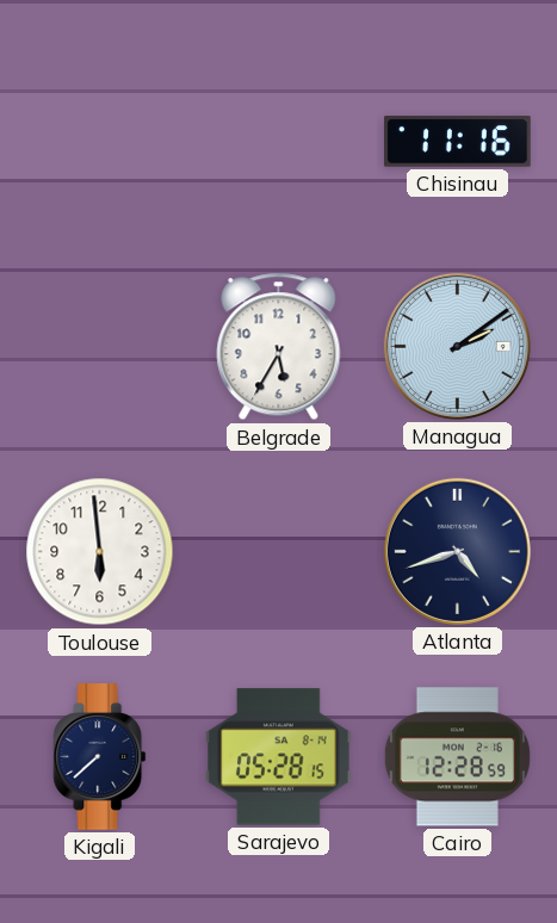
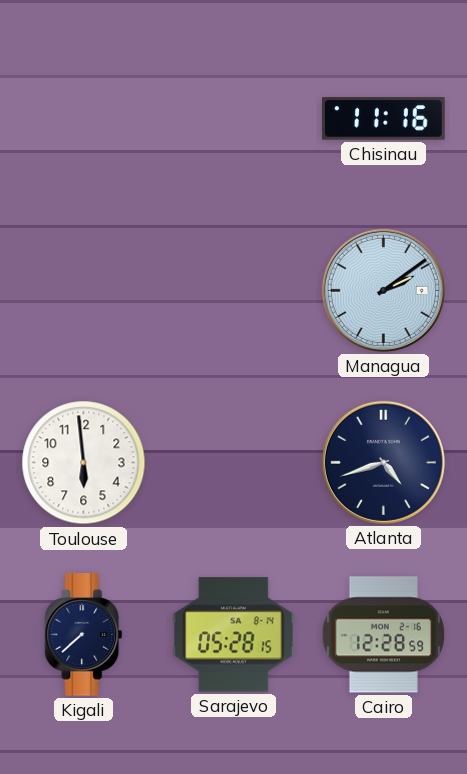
Belgrade: 5:35 -> none (279, 347)
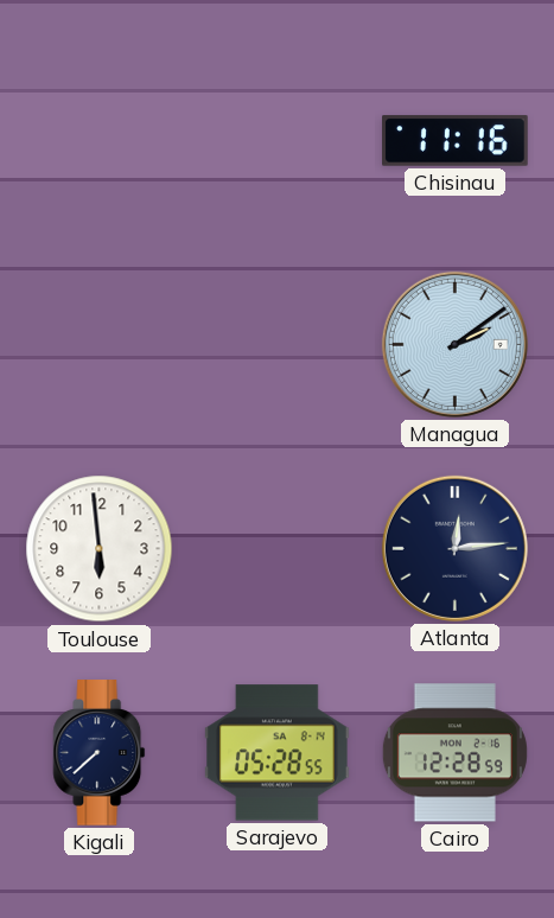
Atlanta: 4:42 -> 12:14 (454, 548)
Sarajevo: 05:28:15 -> 05:28:55 (278, 753)
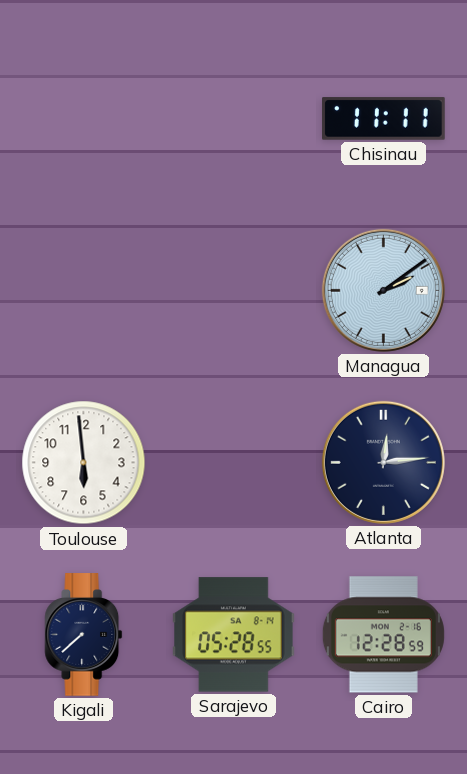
Chisinau: 11:16 -> 11:11 (384, 119)
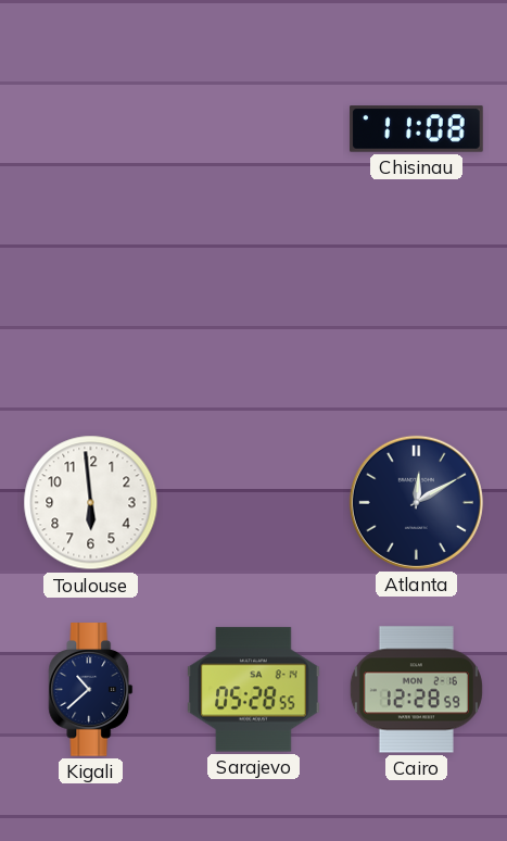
Chisinau: 11:11 -> 11:08 (417, 129)
Managua: 2:09 -> none (383, 290)
Atlanta: 12:14 -> 12:10 (416, 502)
Kigali: 7:38 -> 10:38 (91, 690)
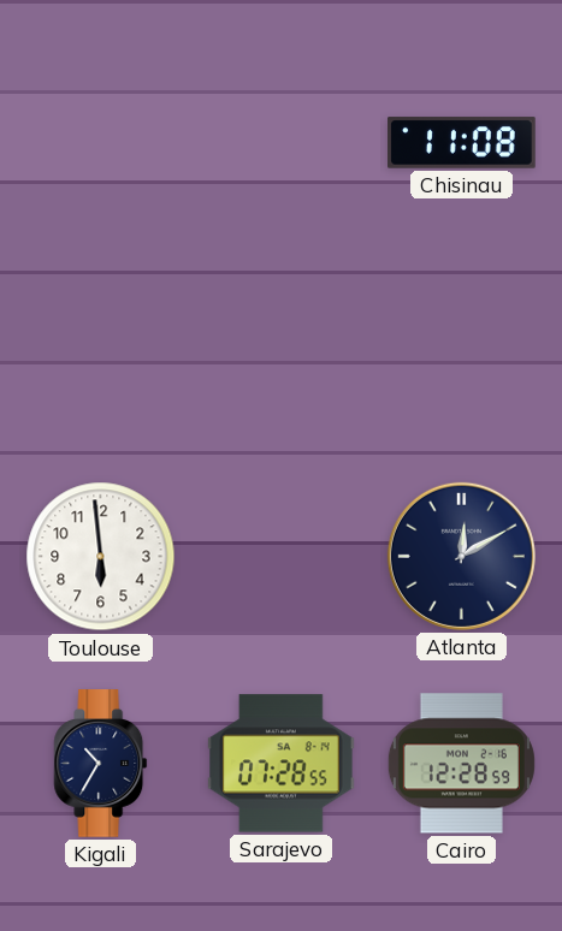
Kigali: 10:38 -> 10:35 (101, 764)
Sarajevo: 05:28 -> 07:28 (282, 764)
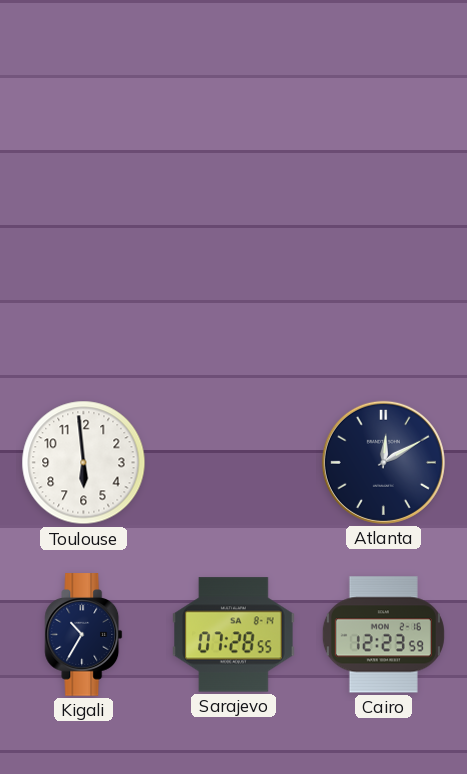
Chisinau: 11:08 -> none (462, 143)
Cairo: 12:28 -> 12:23 (383, 635)
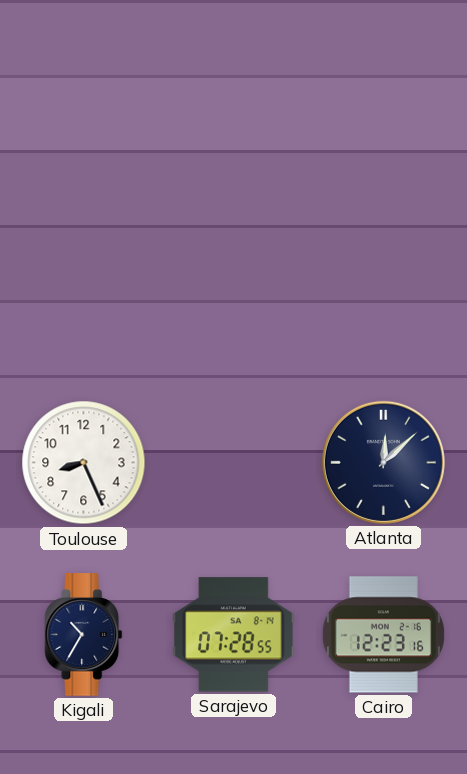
Toulouse: 5:59 -> 8:26 (84, 463)
Atlanta: 12:10 -> 12:08 (383, 462)
Cairo: 12:23:59 -> 12:23:16 (383, 635)
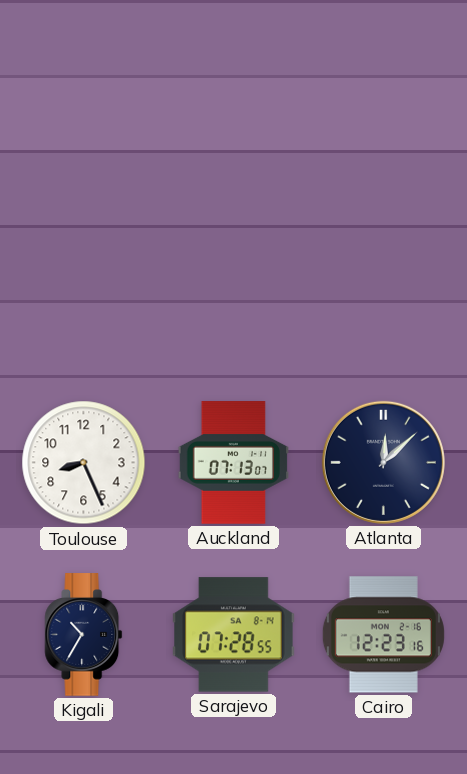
Auckland: none -> 07:13 (233, 463)
